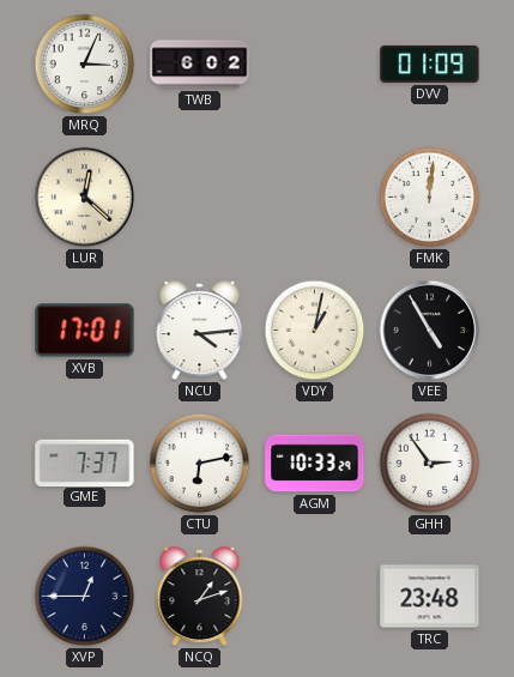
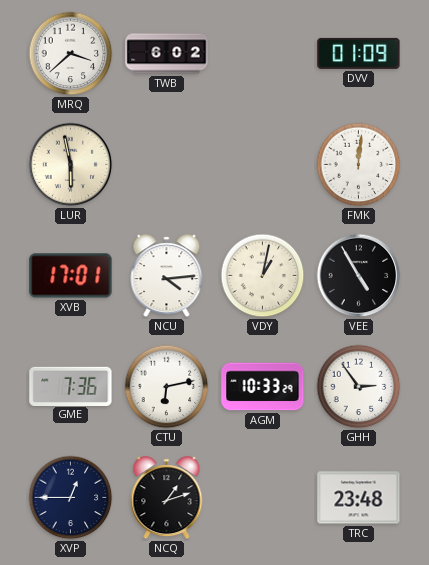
MRQ: 3:04 -> 3:38 (71, 54)
LUR: 12:22 -> 5:58 (71, 165)
GME: 7:37 -> 7:36 (71, 386)
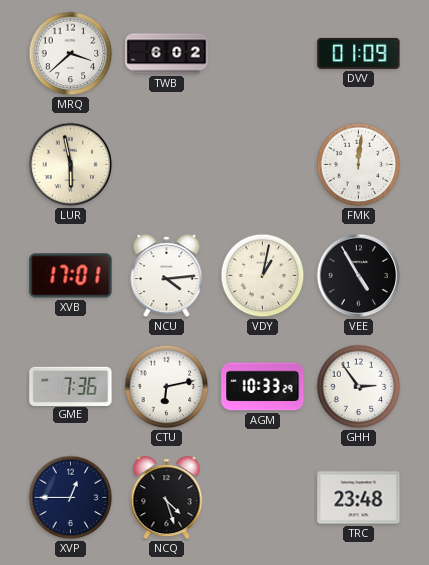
NCQ: 1:12 -> 4:27 (167, 498)
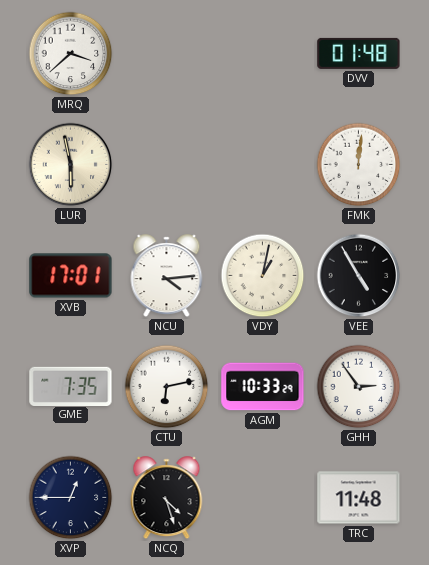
TWB: 6:02 -> none (167, 54)
DVV: 01:09 -> 01:48 (359, 53)
GME: 7:36 -> 7:35 (71, 386)
TRC: 23:48 -> 11:48 (359, 498)
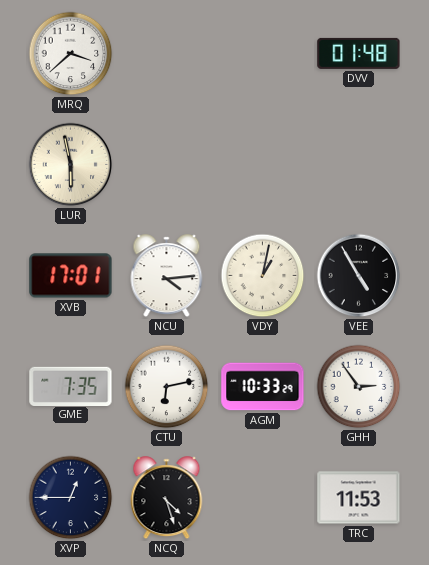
FMK: 12:01 -> none (359, 165)
TRC: 11:48 -> 11:53 (359, 498)
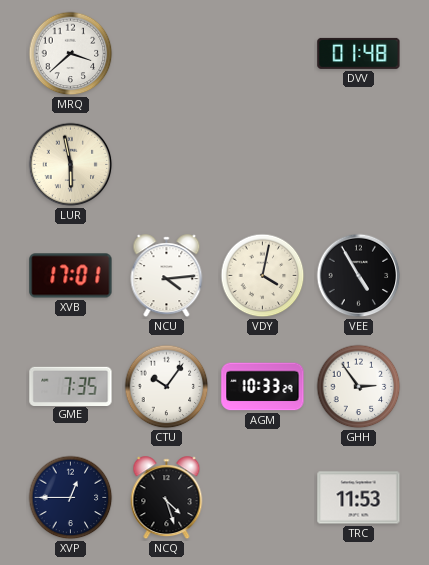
VDY: 1:02 -> 4:02 (263, 276)
CTU: 6:13 -> 10:06 (167, 387)
